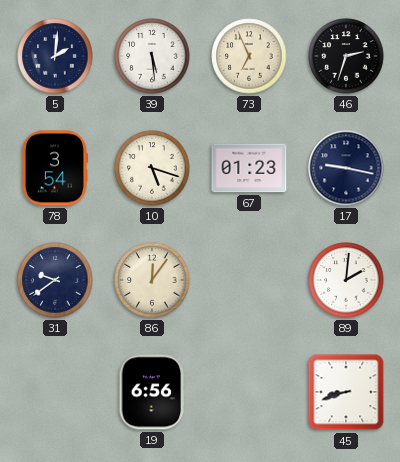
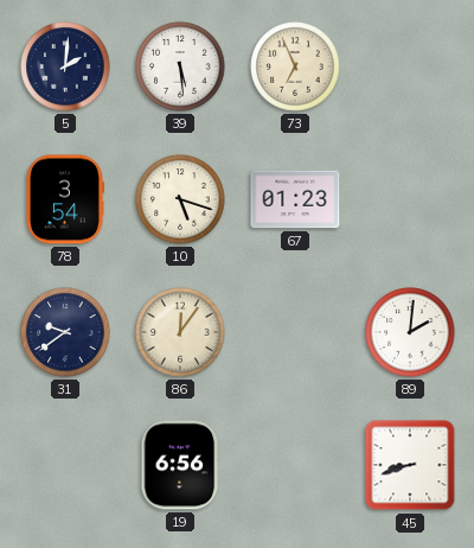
46: 2:33 -> none (346, 56)
17: 9:17 -> none (346, 168)
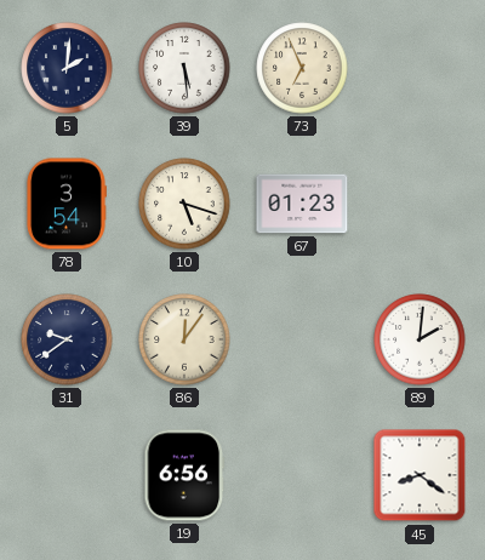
45: 8:42 -> 8:21 (420, 475)
